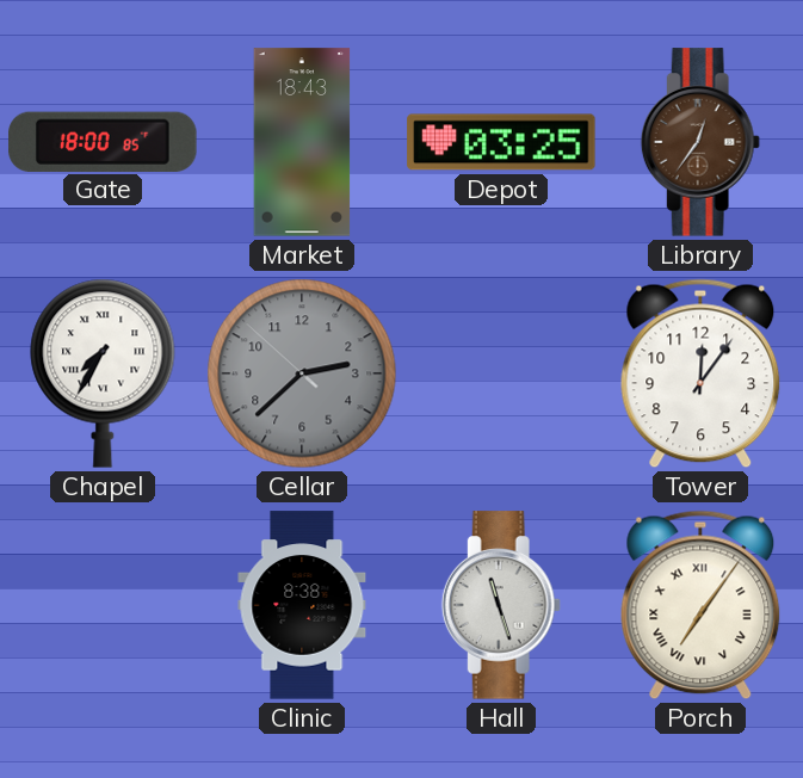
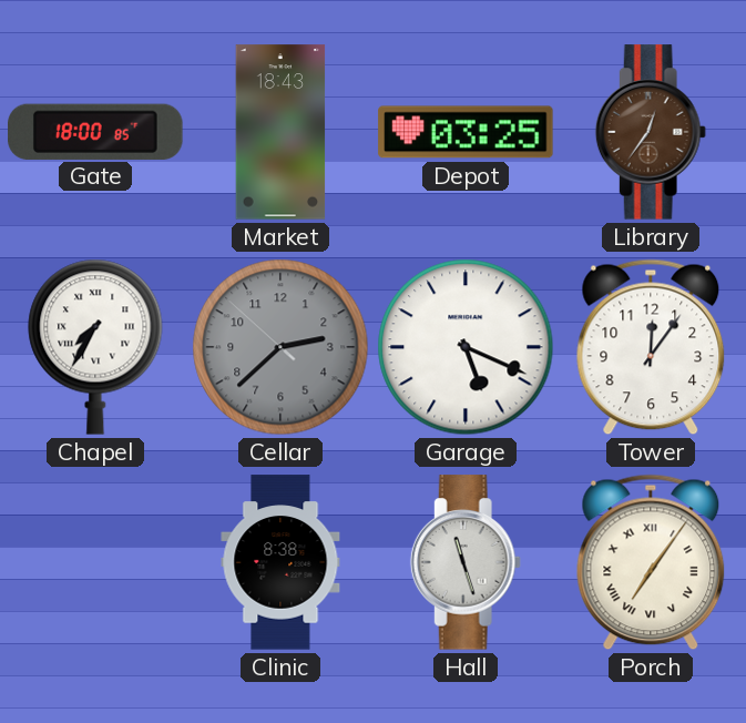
Garage: none -> 5:19 (466, 347)
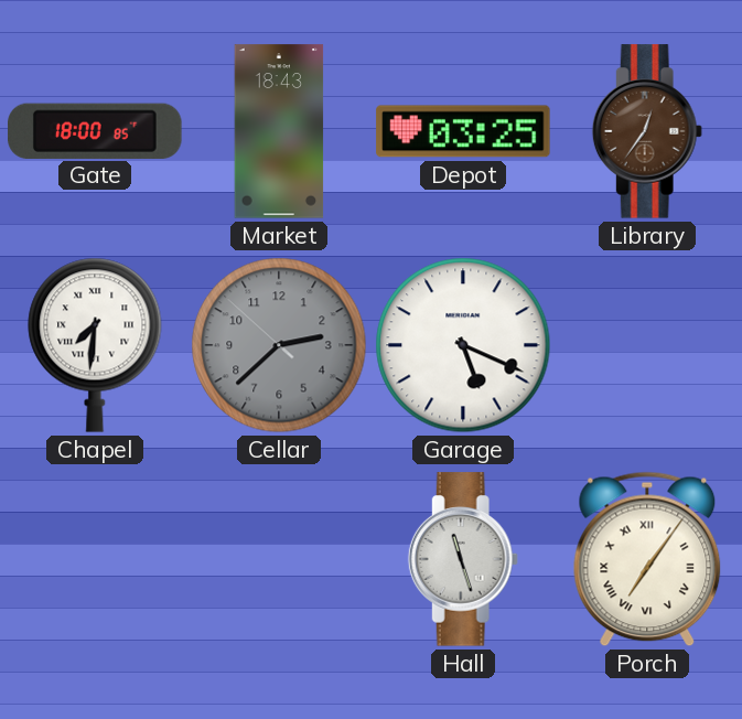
Chapel: 7:35 -> 7:31 (95, 345)
Tower: 12:06 -> none (651, 347)
Clinic: 8:38 -> none (280, 562)
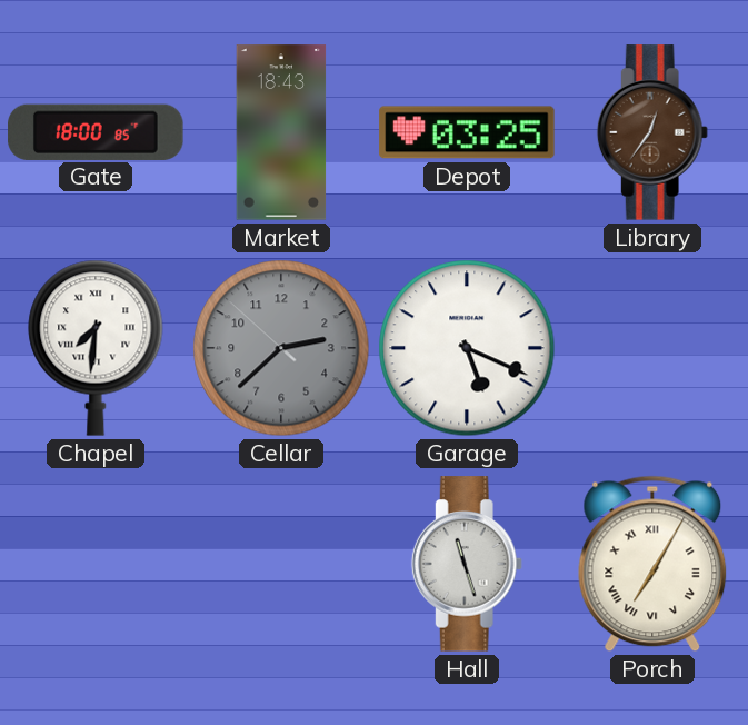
Porch: 7:06 -> 7:05 (652, 564)
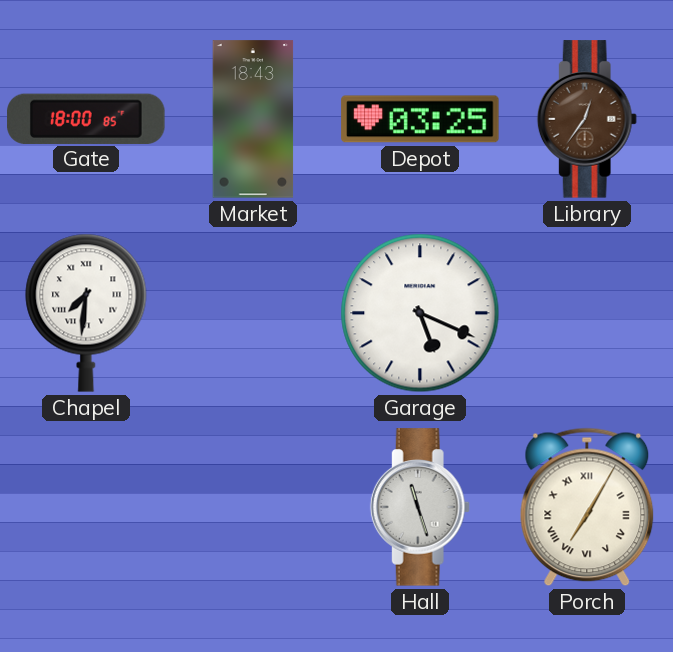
Cellar: 2:37 -> none (281, 348)
